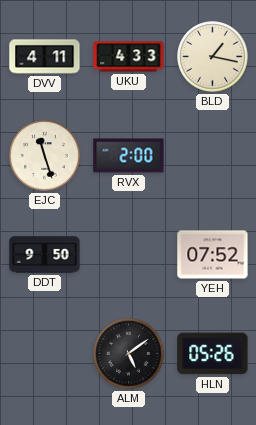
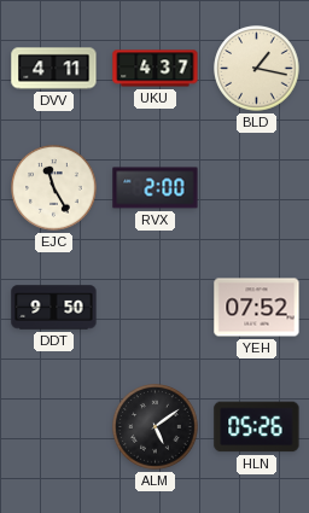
UKU: 4:33 -> 4:37 (156, 69)
EJC: 11:27 -> 11:25 (54, 188)
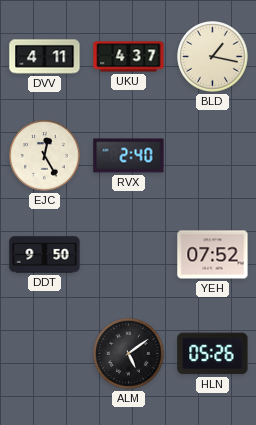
EJC: 11:25 -> 12:25 (45, 156)
RVX: 2:00 -> 2:40 (129, 156)
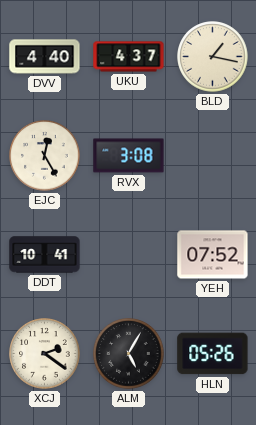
DVV: 4:11 -> 4:40 (45, 57)
RVX: 2:40 -> 3:08 (129, 156)
DDT: 9:50 -> 10:41 (45, 255)
XCJ: none -> 2:21 (45, 354)
ALM: 5:09 -> 5:05 (129, 354)
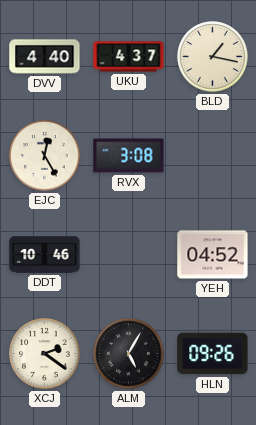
DDT: 10:41 -> 10:46 (45, 255)
YEH: 07:52 -> 04:52 (213, 255)
HLN: 05:26 -> 09:26 (213, 354)
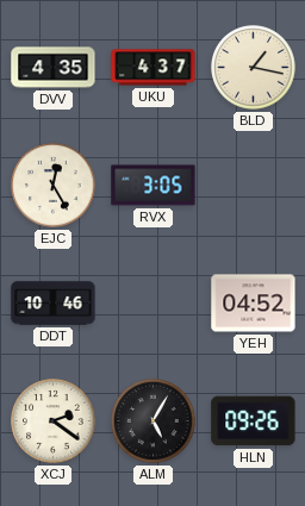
DVV: 4:40 -> 4:35 (54, 68)
RVX: 3:08 -> 3:05 (154, 186)
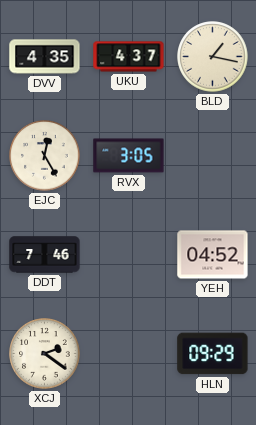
DDT: 10:46 -> 7:46 (45, 255)
ALM: 5:05 -> none (154, 421)
HLN: 09:26 -> 09:29 (213, 354)
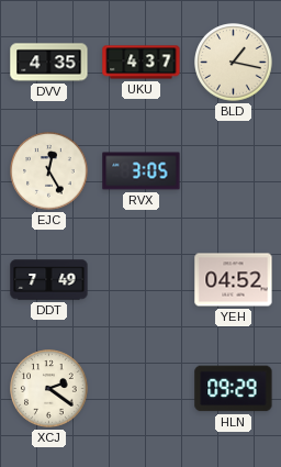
DDT: 7:46 -> 7:49 (49, 280)
